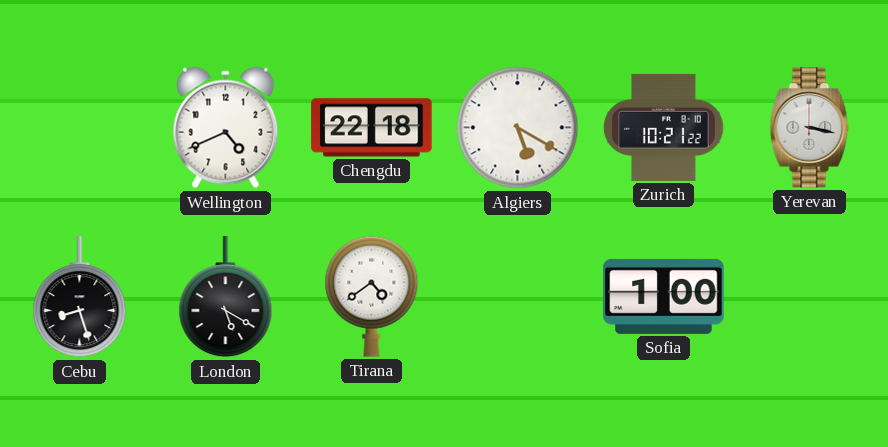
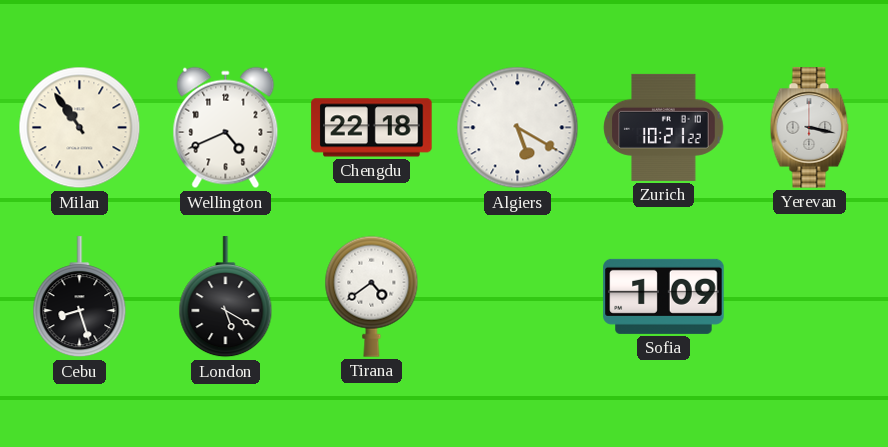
Milan: none -> 10:54 (80, 128)
Sofia: 1:00 -> 1:09 (664, 296)
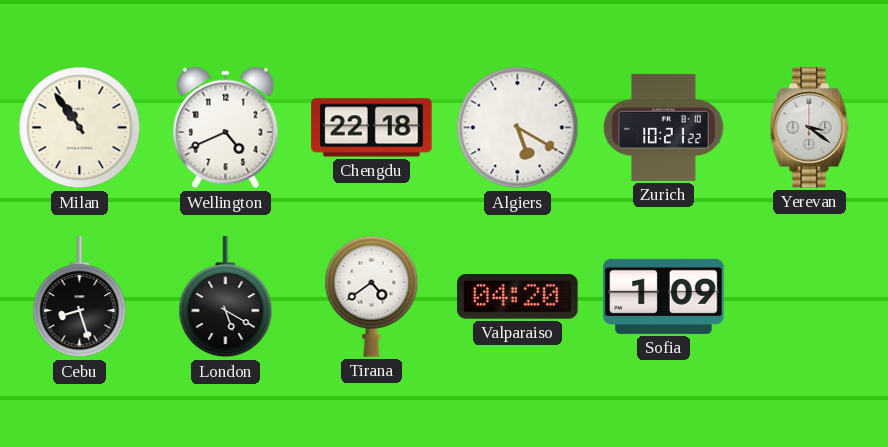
Yerevan: 3:17 -> 3:21 (810, 128)
Valparaiso: none -> 04:20 (518, 297)
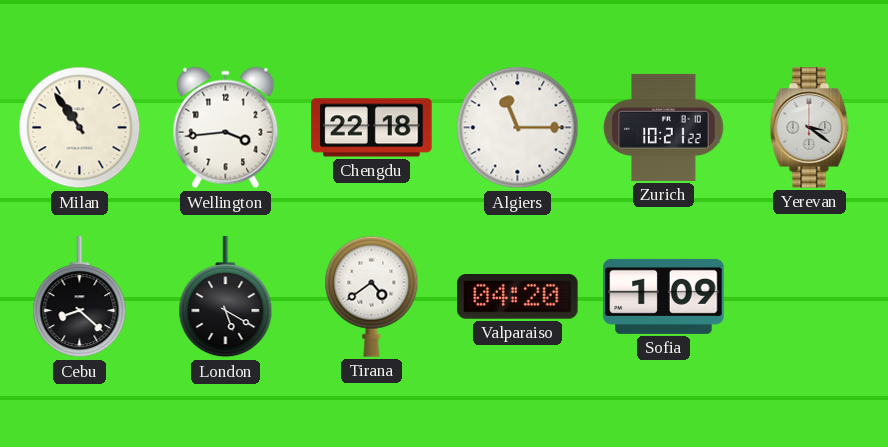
Wellington: 4:41 -> 3:44 (226, 128)
Algiers: 5:20 -> 11:15 (518, 128)
Cebu: 8:27 -> 8:22 (80, 297)
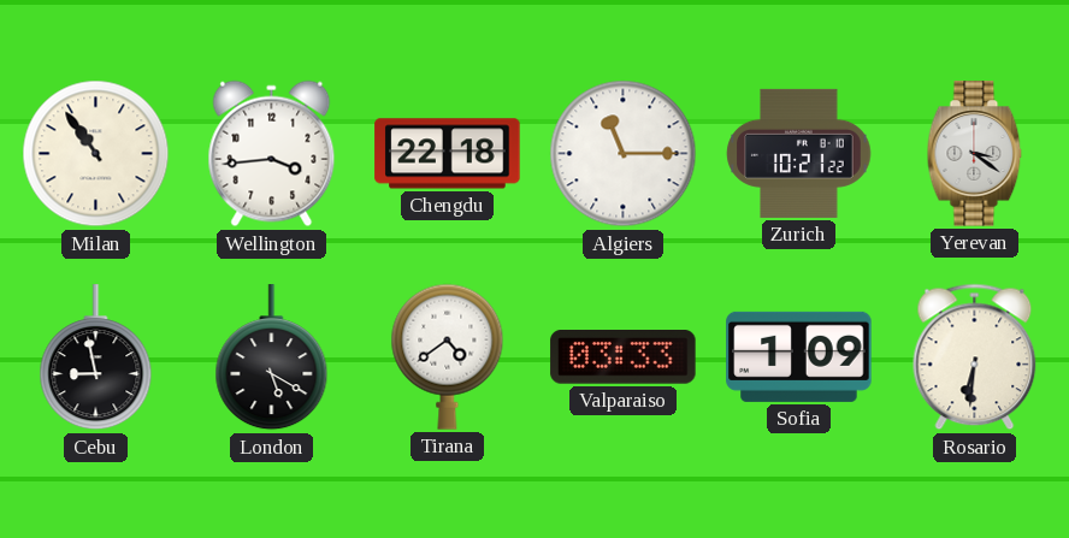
Cebu: 8:22 -> 8:58 (96, 357)
Valparaiso: 04:20 -> 03:33 (624, 357)
Rosario: none -> 6:31 (975, 357)
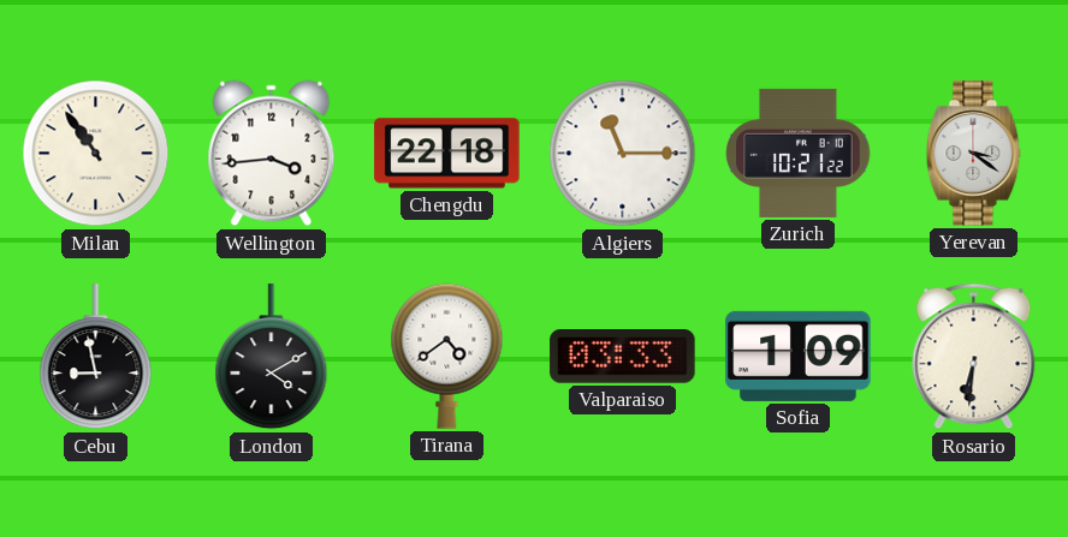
London: 5:20 -> 4:10 (272, 357)
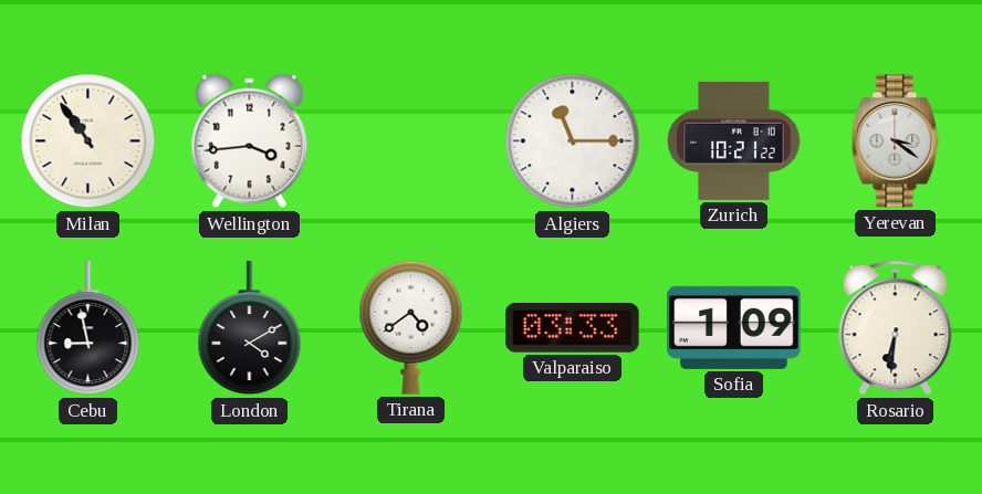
Chengdu: 22:18 -> none (447, 154)
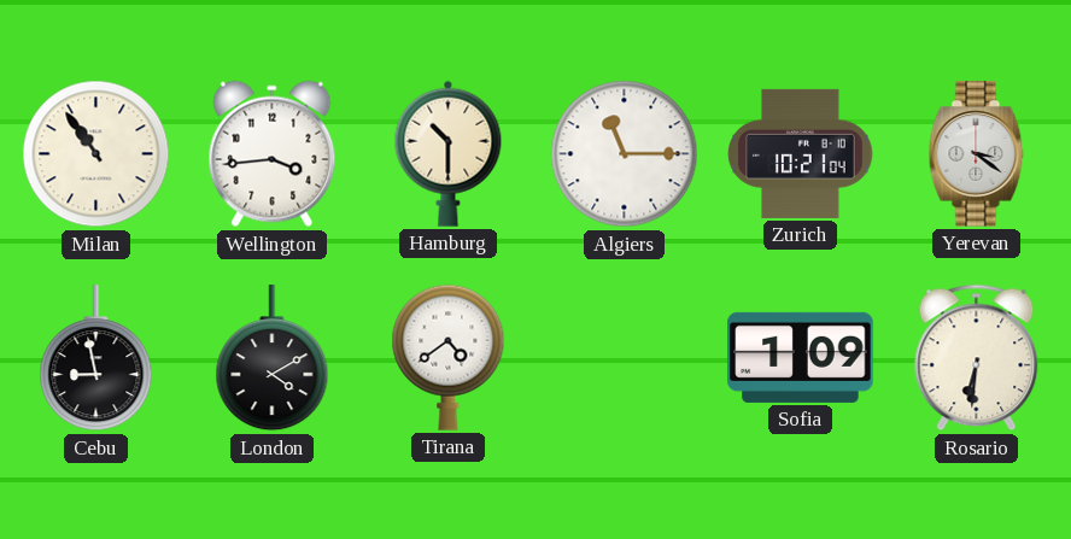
Hamburg: none -> 10:30 (449, 153)
Zurich: 10:21:22 -> 10:21:04 (801, 153)
Valparaiso: 03:33 -> none (573, 328)
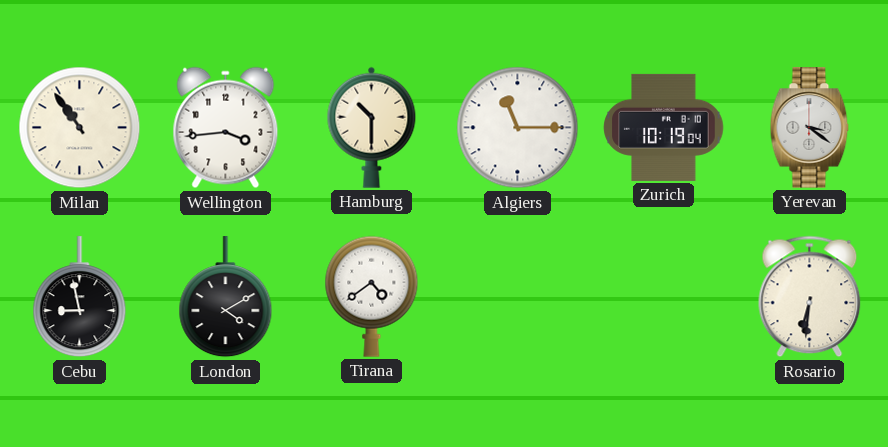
Zurich: 10:21 -> 10:19 (664, 127)
Sofia: 1:09 -> none (801, 357)
